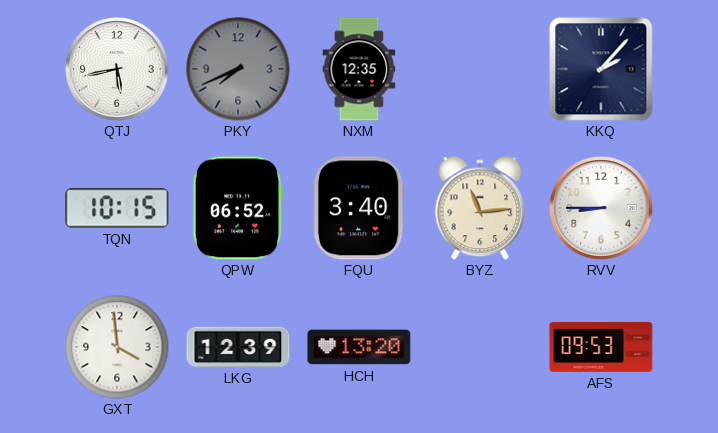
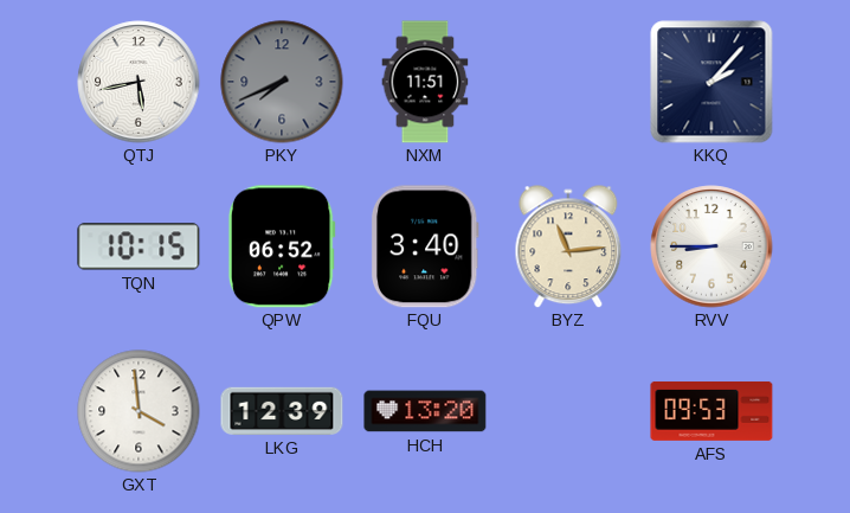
NXM: 12:35 -> 11:51 (425, 82)
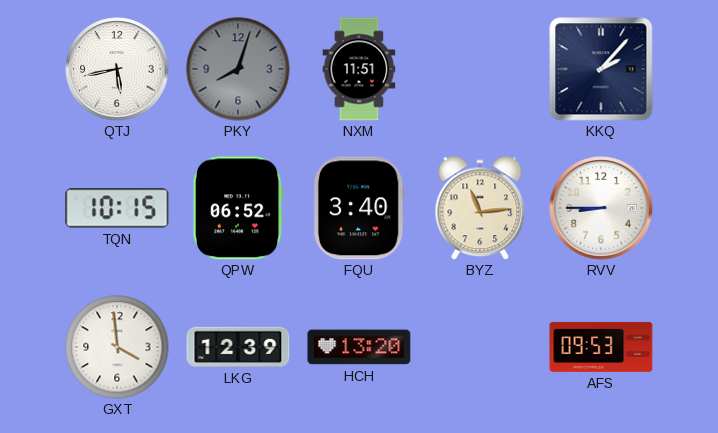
PKY: 7:41 -> 8:03 (238, 69)
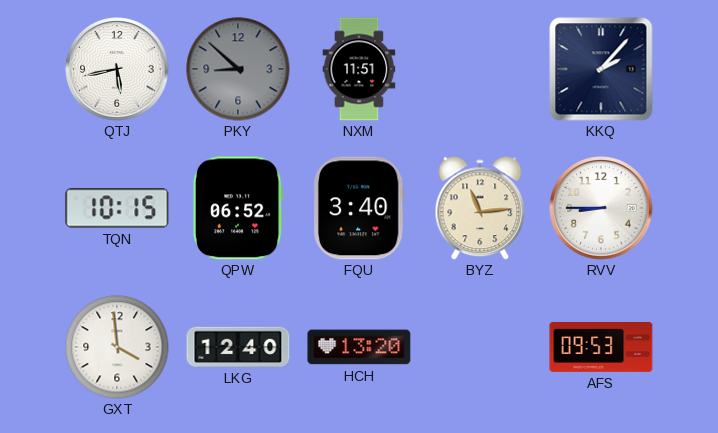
PKY: 8:03 -> 8:52 (238, 69)
LKG: 12:39 -> 12:40 (238, 347)
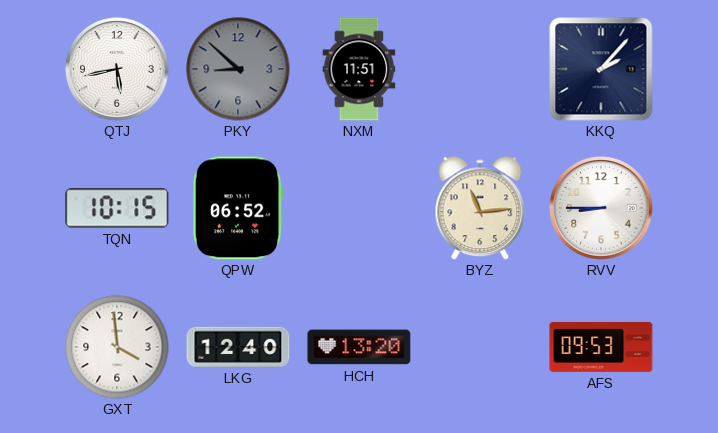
FQU: 3:40 -> none (359, 208)
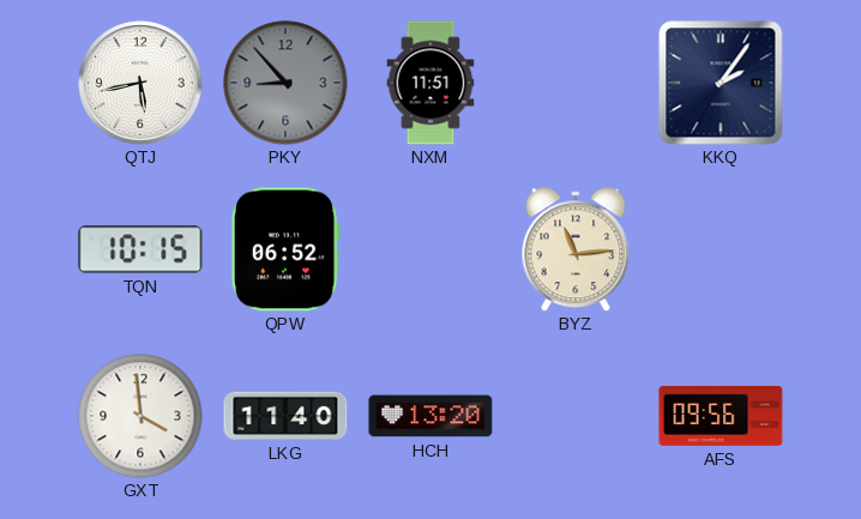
PKY: 8:52 -> 8:53 (285, 83)
KKQ: 2:07 -> 2:06 (721, 83)
RVV: 8:45 -> none (601, 208)
LKG: 12:40 -> 11:40 (285, 416)
AFS: 09:53 -> 09:56 (721, 416)
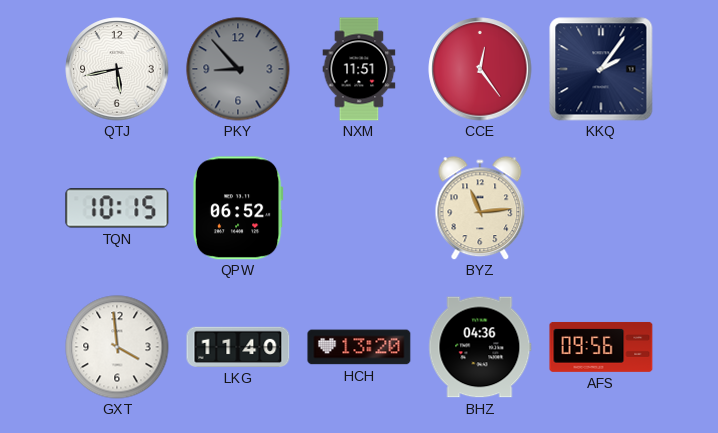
CCE: none -> 12:24 (480, 69)
BHZ: none -> 04:36 (480, 347)
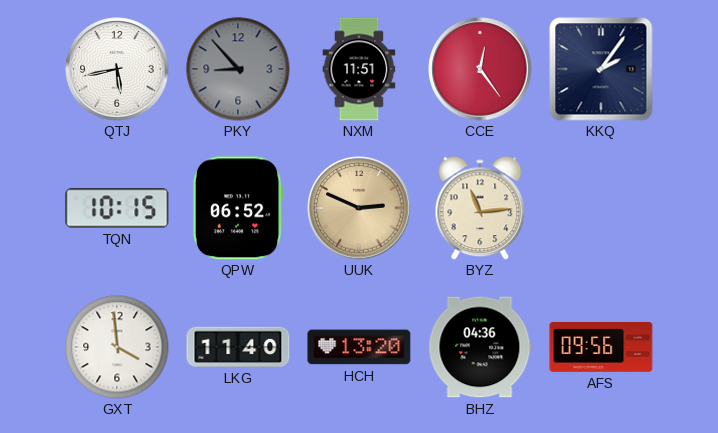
UUK: none -> 2:49 (359, 208)
